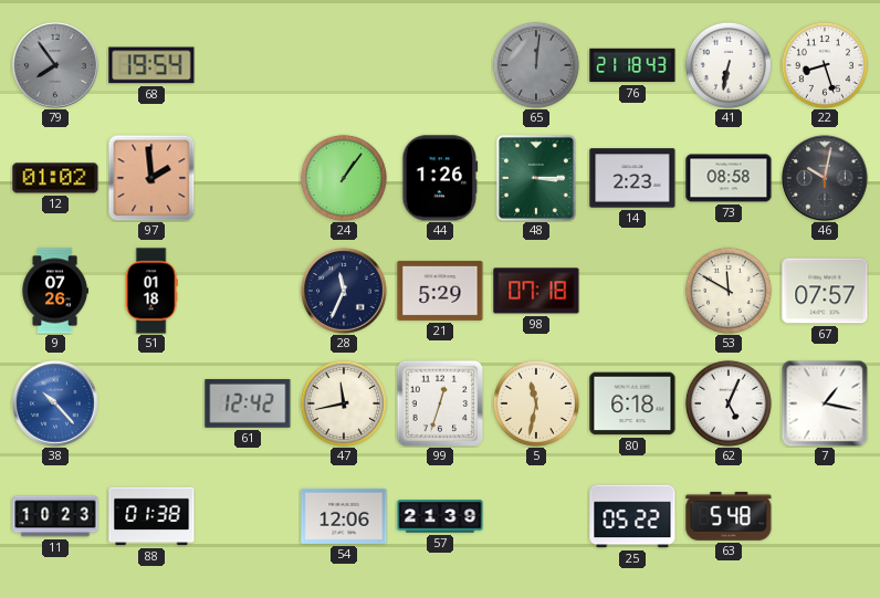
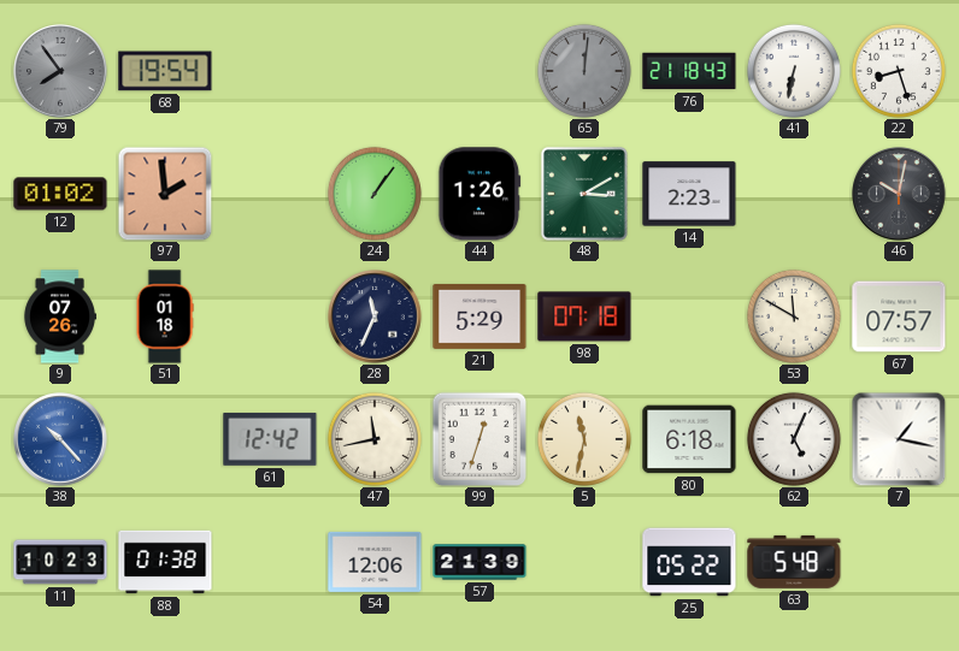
48: 3:15 -> 3:10 (584, 194)
73: 08:58 -> none (729, 178)
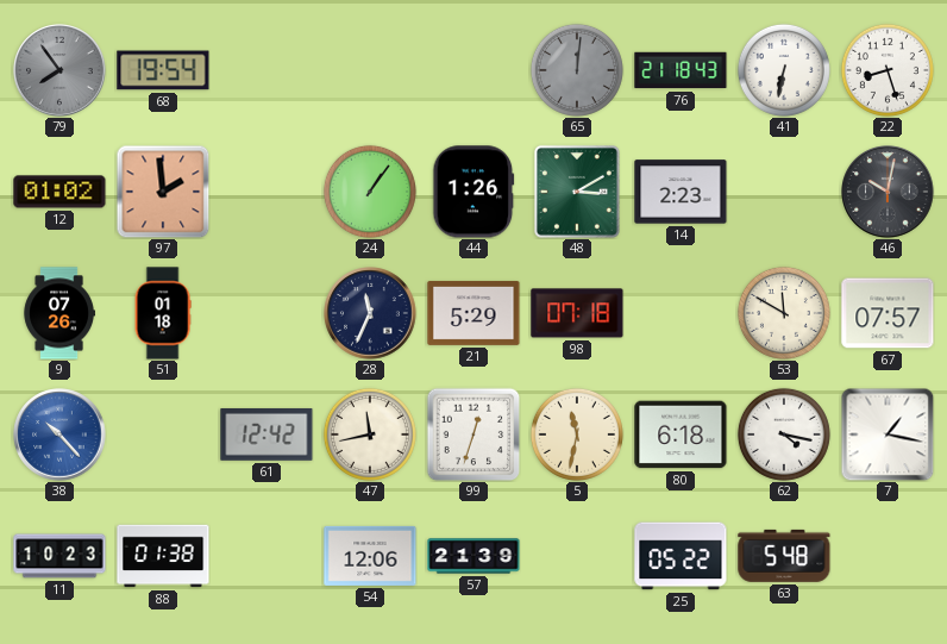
62: 5:04 -> 4:17 (784, 434)
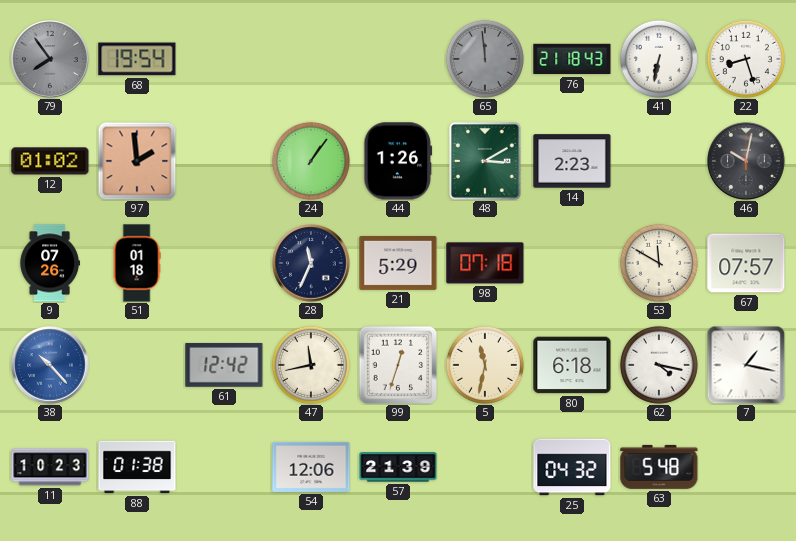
65: 12:01 -> 11:59 (485, 59)
25: 05:22 -> 04:32 (572, 467)
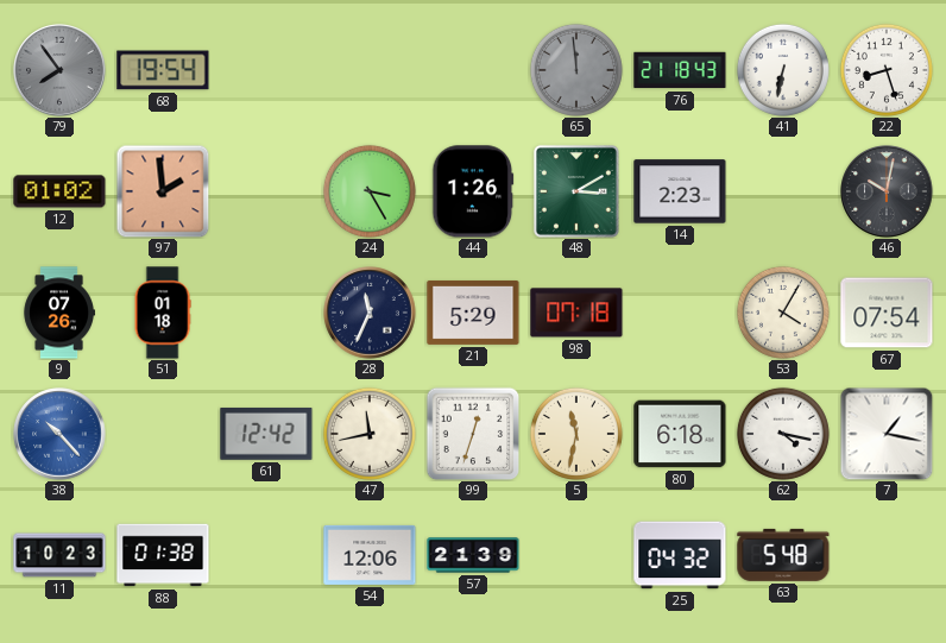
24: 1:06 -> 3:25 (370, 191)
53: 11:50 -> 4:05 (783, 313)
67: 07:57 -> 07:54 (887, 313)
